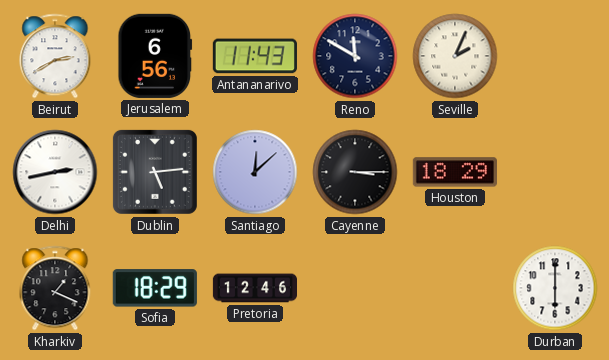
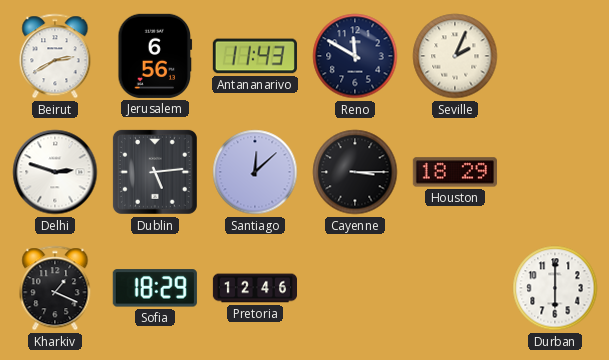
Delhi: 2:43 -> 2:48 (55, 172)
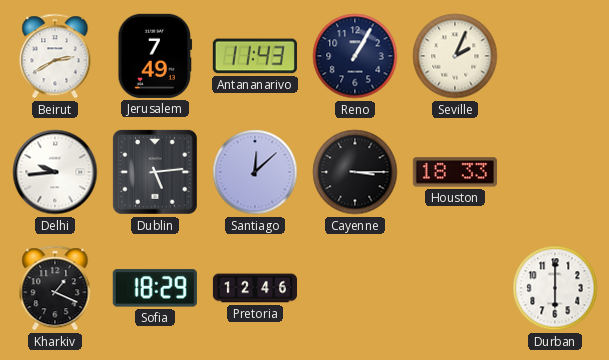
Jerusalem: 6:56 -> 7:49 (155, 56)
Reno: 11:50 -> 1:05 (355, 56)
Delhi: 2:48 -> 9:44 (55, 172)
Houston: 18:29 -> 18:33 (455, 172)
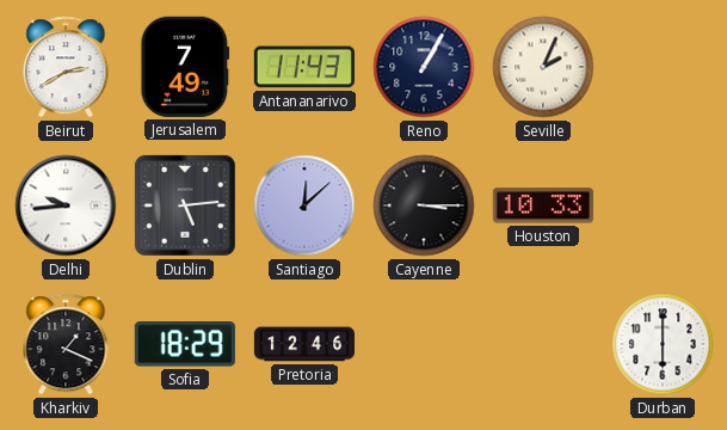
Houston: 18:33 -> 10:33 (543, 205)
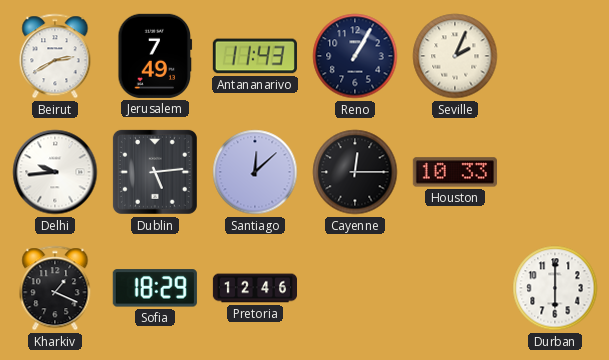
Cayenne: 3:15 -> 12:15 (355, 172)
